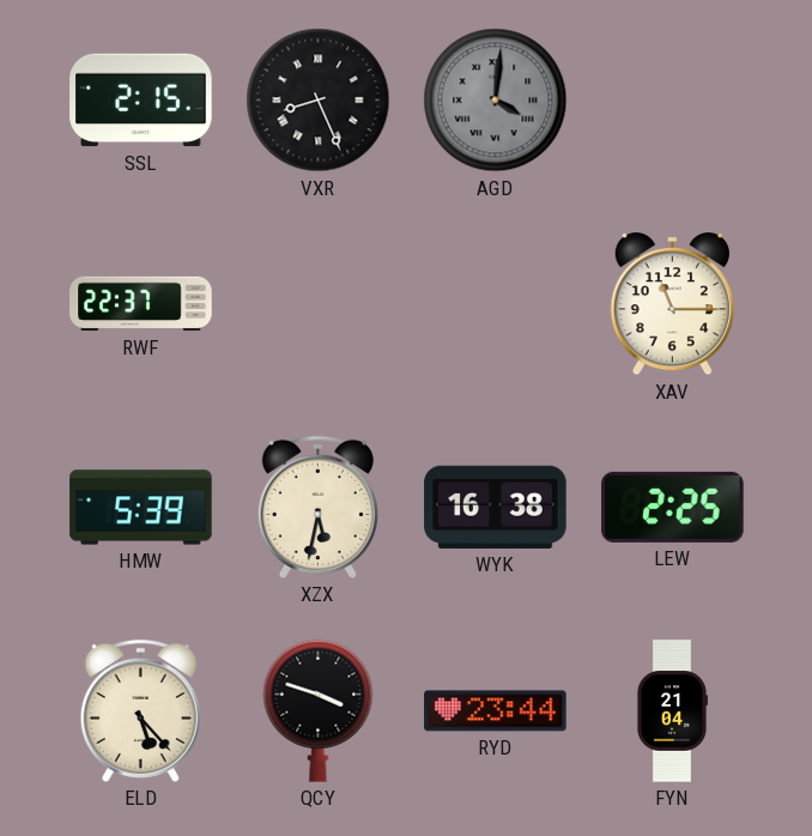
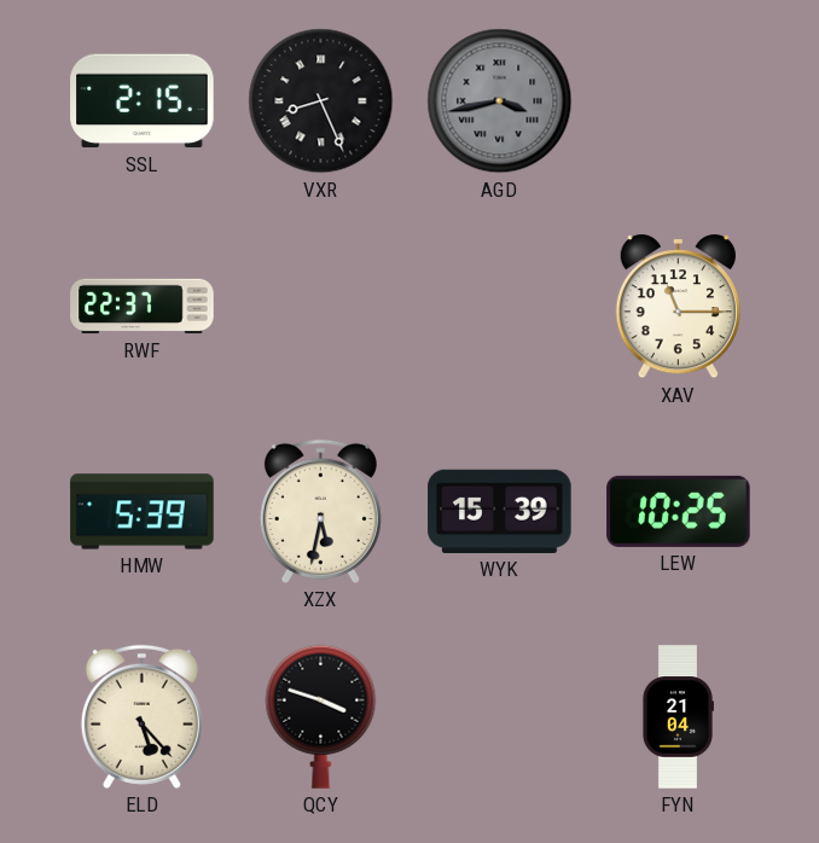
AGD: 4:01 -> 3:43 (500, 101)
WYK: 16:38 -> 15:39 (500, 511)
LEW: 2:25 -> 10:25 (679, 511)
RYD: 23:44 -> none (496, 711)
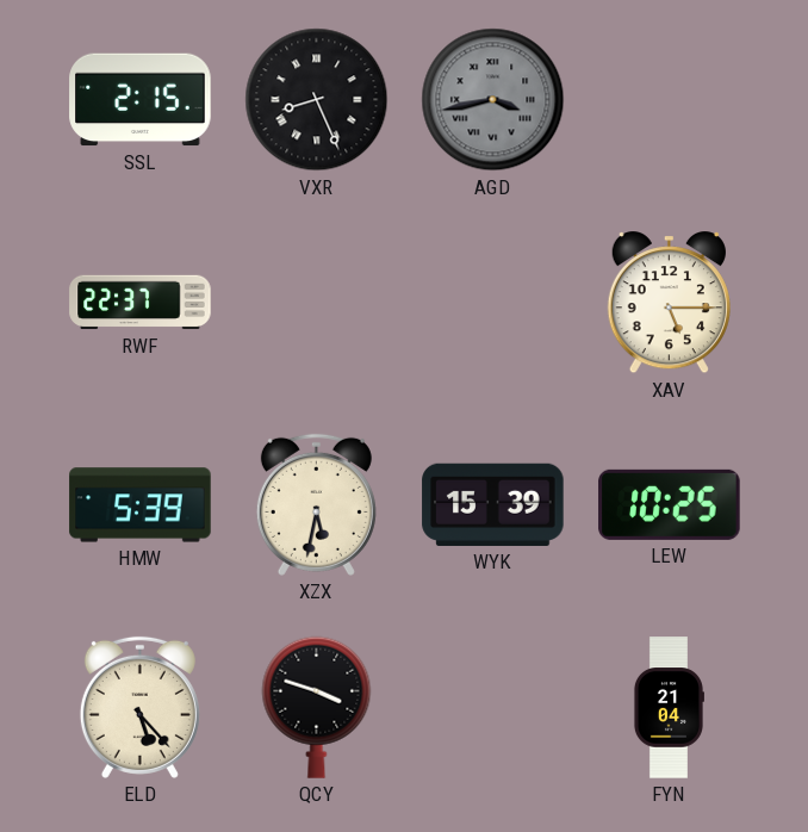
XAV: 11:15 -> 5:15 (669, 303)
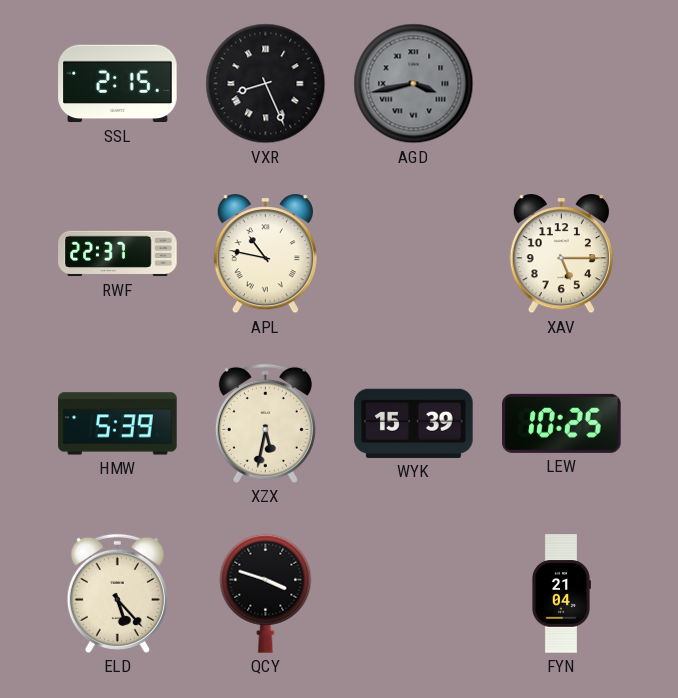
APL: none -> 10:47 (265, 254)
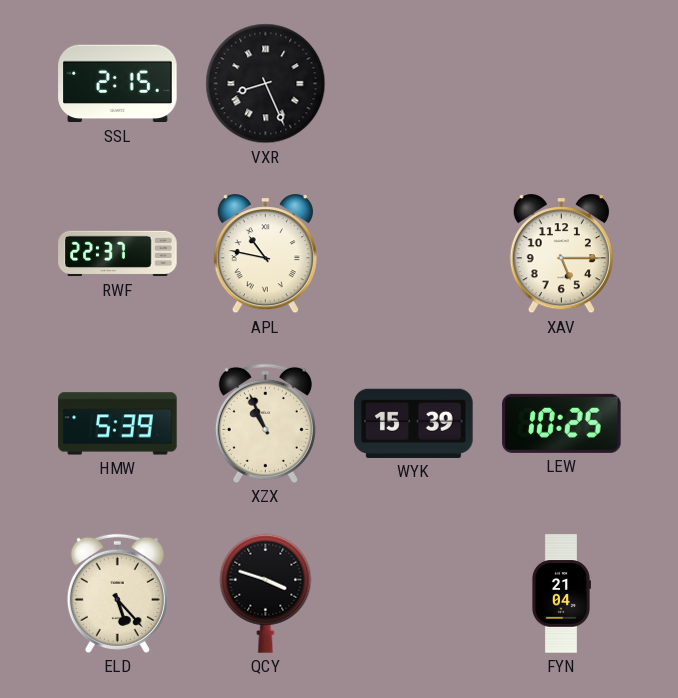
AGD: 3:43 -> none (414, 84)
XZX: 5:32 -> 10:56 (265, 423)
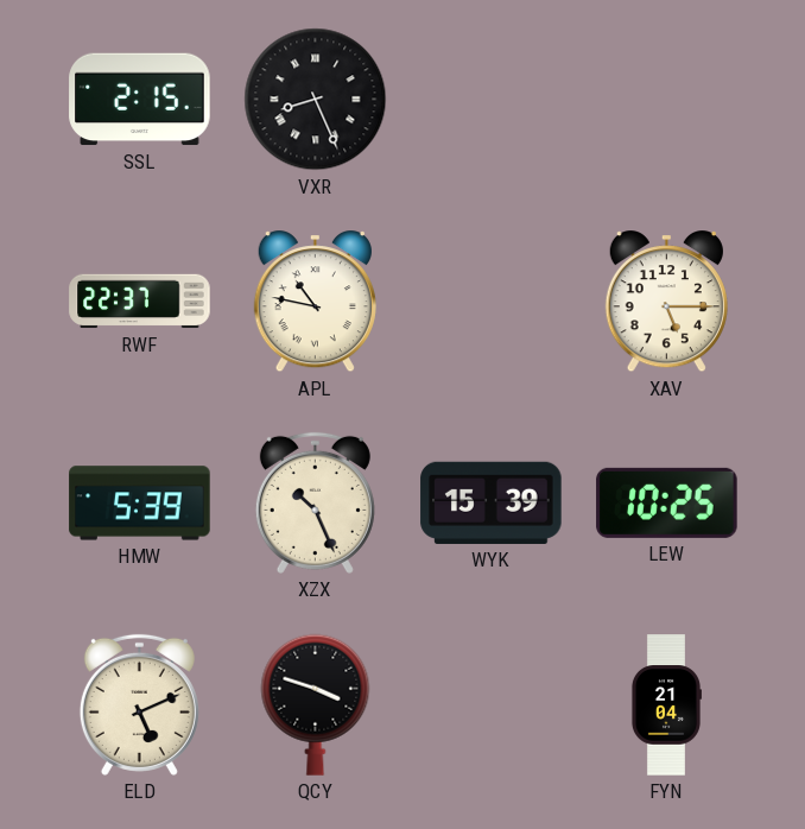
XZX: 10:56 -> 10:26 (315, 502)
ELD: 5:23 -> 5:11 (139, 704)
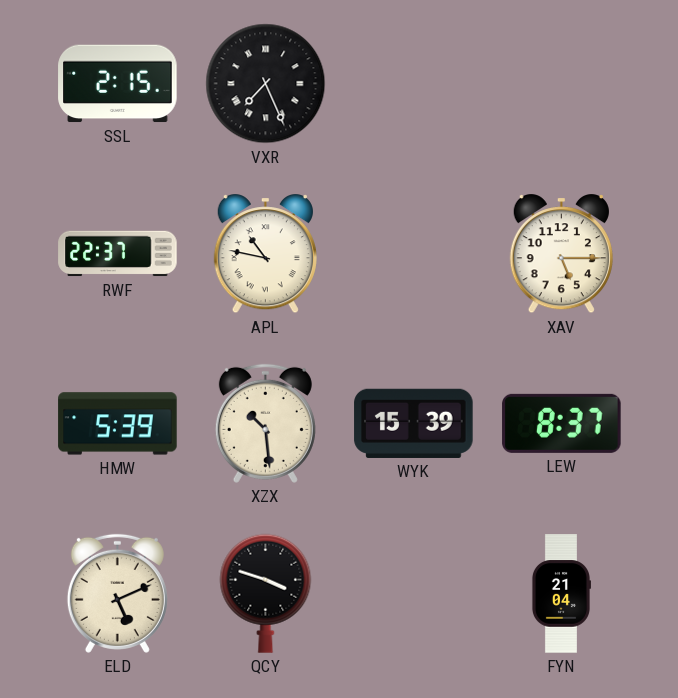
VXR: 8:26 -> 7:26 (266, 84)
XZX: 10:26 -> 10:29 (265, 423)
LEW: 10:25 -> 8:37 (562, 423)
